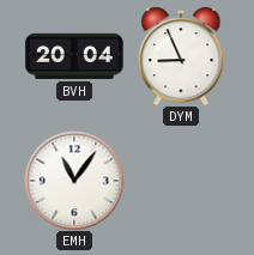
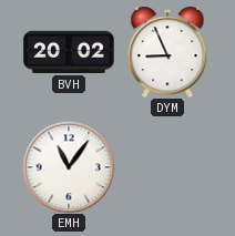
BVH: 20:04 -> 20:02 (70, 52)
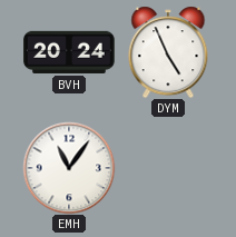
BVH: 20:02 -> 20:24 (70, 52)
DYM: 8:56 -> 4:56 (168, 52)
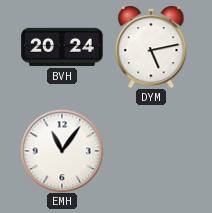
DYM: 4:56 -> 5:13 (151, 47)
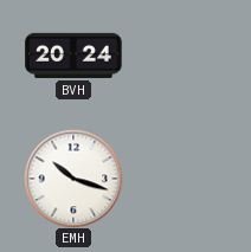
DYM: 5:13 -> none (151, 47)
EMH: 11:06 -> 10:18 (73, 179)
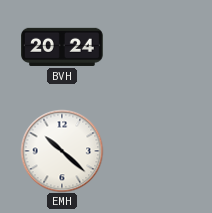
EMH: 10:18 -> 10:22 (62, 151)
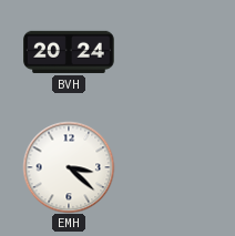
EMH: 10:22 -> 3:22 (69, 167)
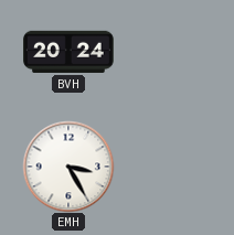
EMH: 3:22 -> 3:25 (68, 167)
